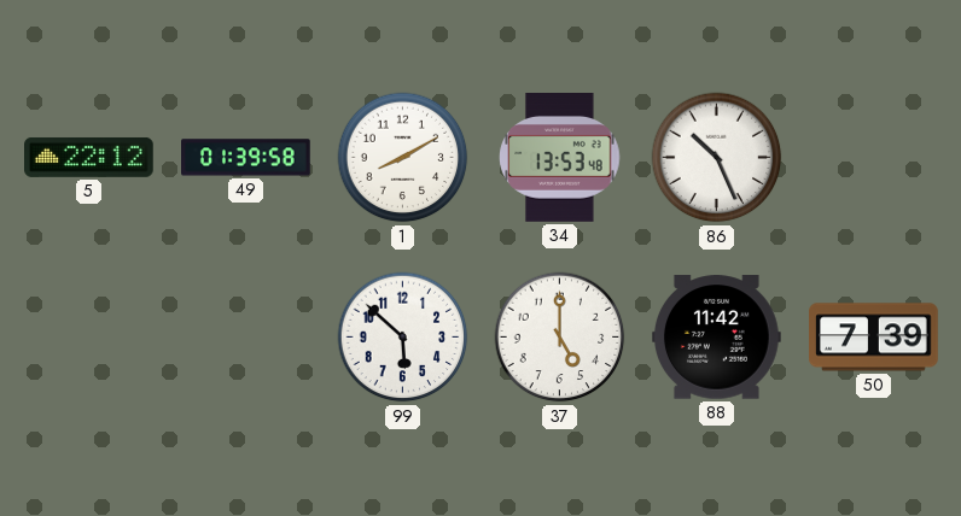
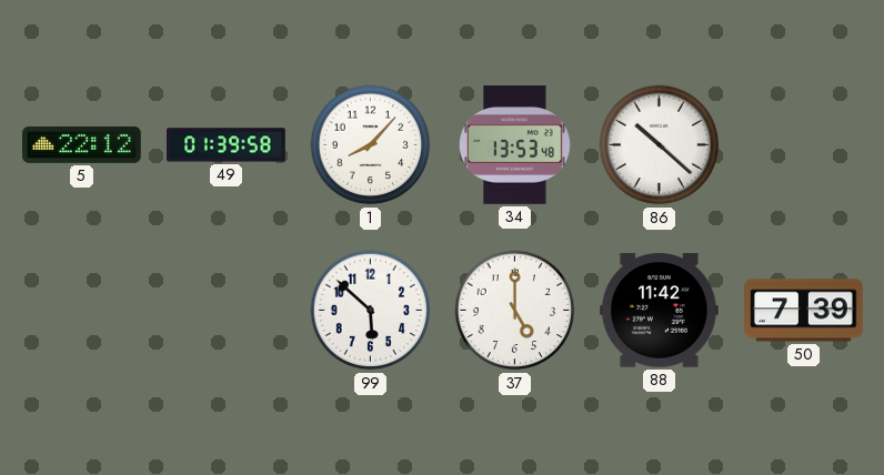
1: 8:10 -> 8:07 (371, 145)
86: 10:26 -> 10:22 (660, 145)
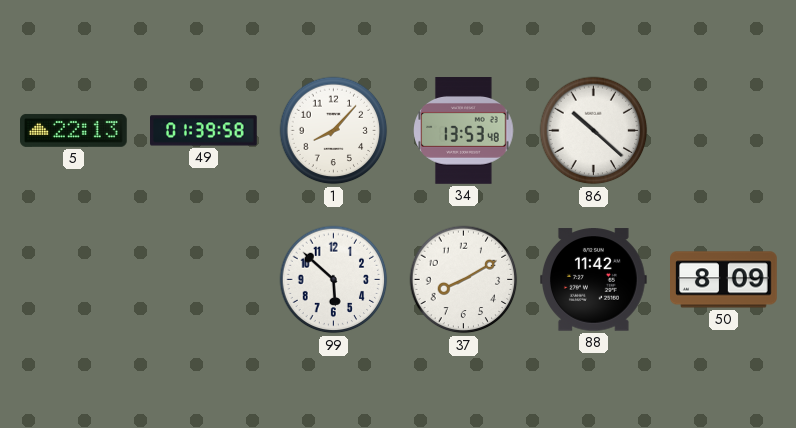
5: 22:12 -> 22:13 (74, 130)
37: 5:00 -> 8:10 (464, 280)
50: 7:39 -> 8:09 (724, 280)
